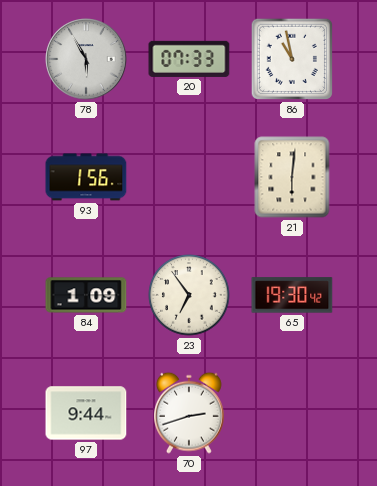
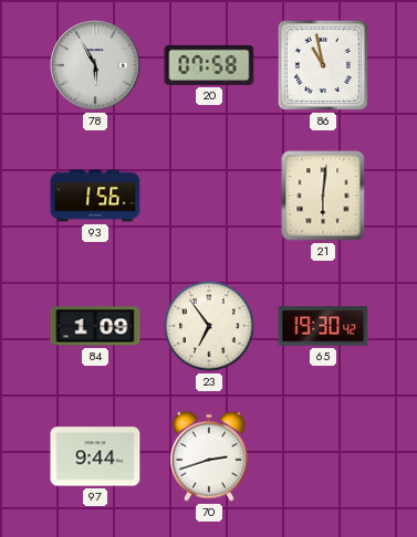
20: 07:33 -> 07:58 (209, 65)
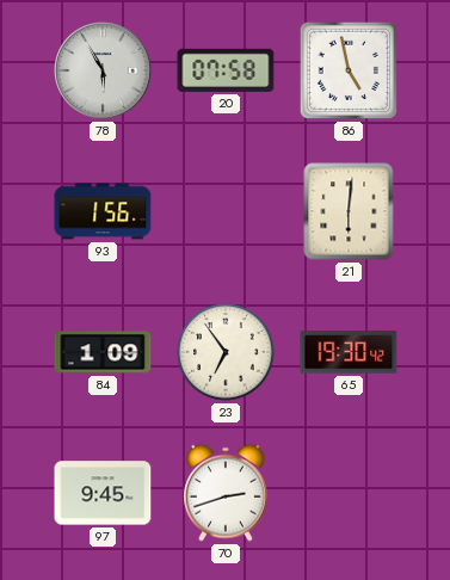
86: 10:58 -> 4:58 (349, 70)
97: 9:44 -> 9:45 (103, 493)
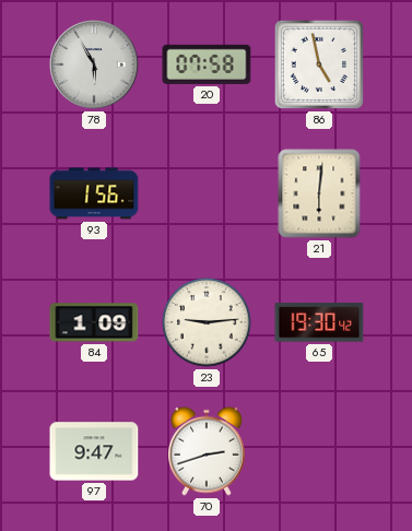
23: 6:54 -> 9:14 (207, 322)
97: 9:45 -> 9:47 (94, 451)
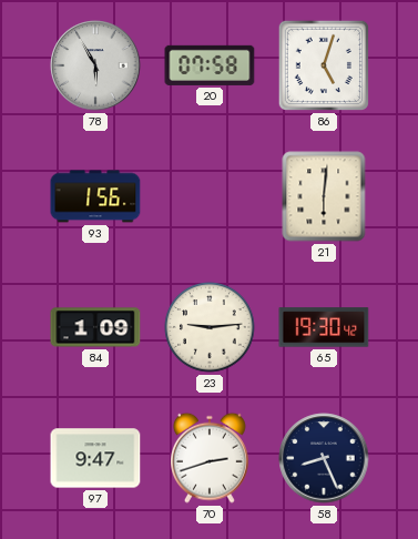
86: 4:58 -> 5:03 (324, 65)
58: none -> 8:26 (324, 458)
